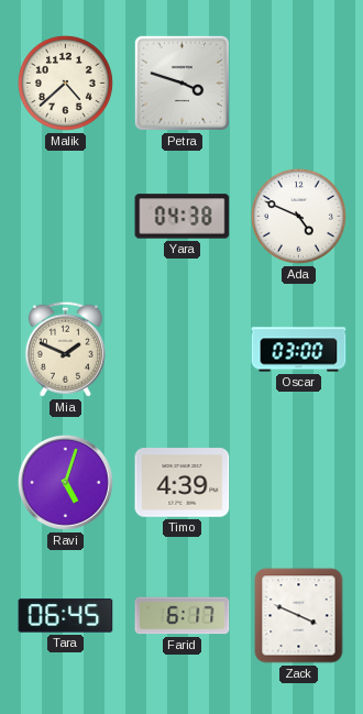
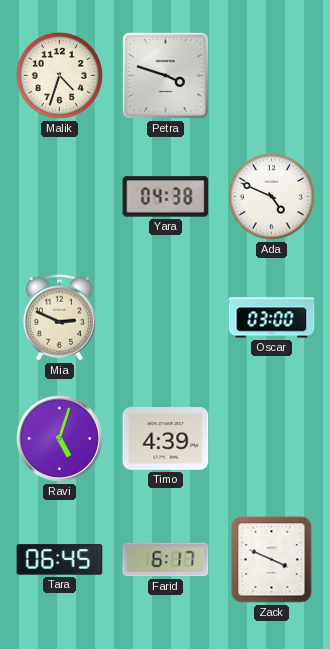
Malik: 4:38 -> 4:33 (59, 75)
Mia: 1:49 -> 2:49 (59, 317)
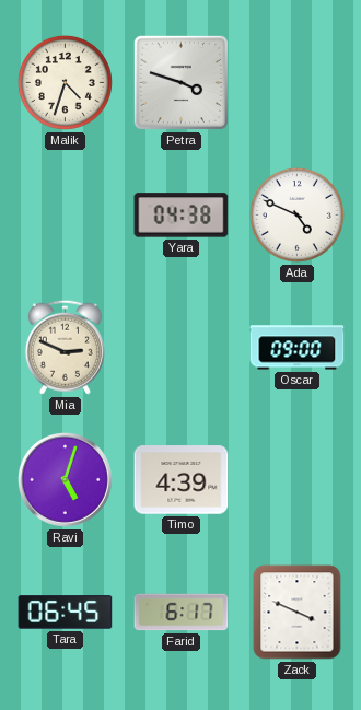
Oscar: 03:00 -> 09:00 (298, 348)
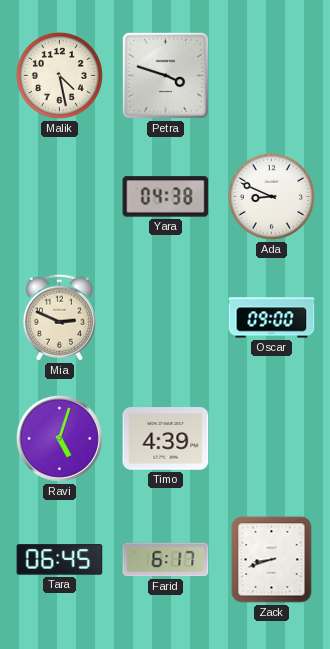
Malik: 4:33 -> 4:28 (59, 75)
Ada: 4:49 -> 8:49 (271, 196)
Zack: 3:49 -> 8:42 (272, 560)
